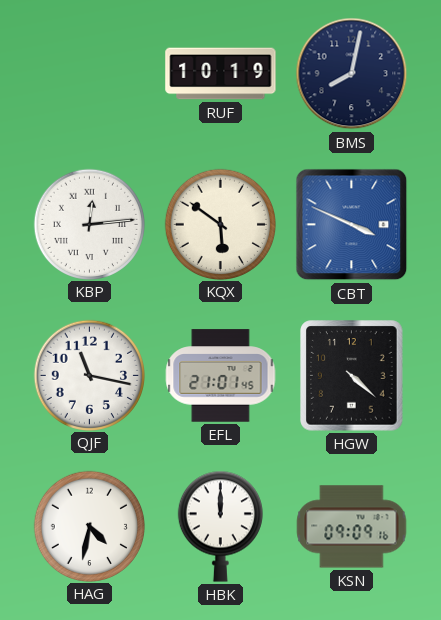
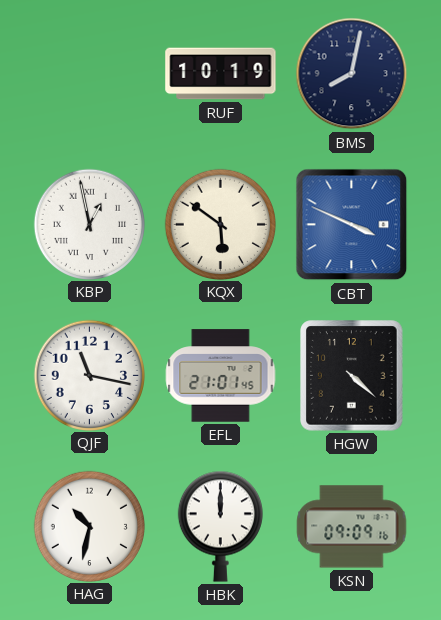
KBP: 12:14 -> 12:58 (89, 224)
HAG: 4:32 -> 10:32 (89, 526)
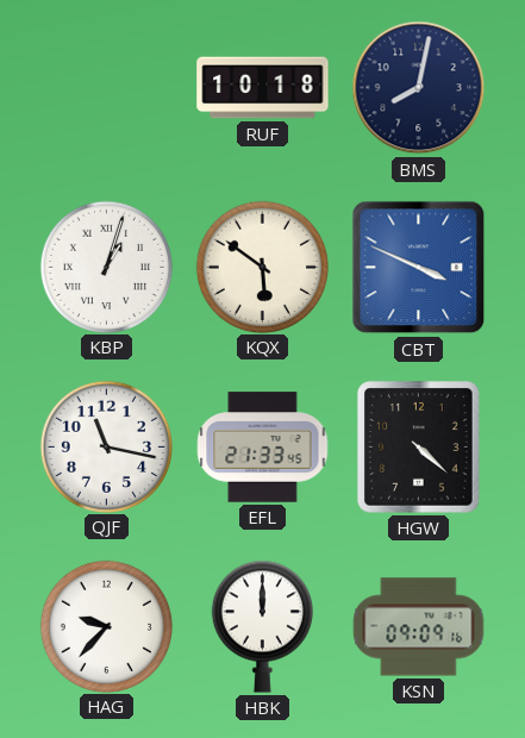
RUF: 10:19 -> 10:18 (263, 88)
KBP: 12:58 -> 1:03 (106, 267)
EFL: 21:01 -> 21:33 (263, 448)
HAG: 10:32 -> 9:37 (106, 626)
